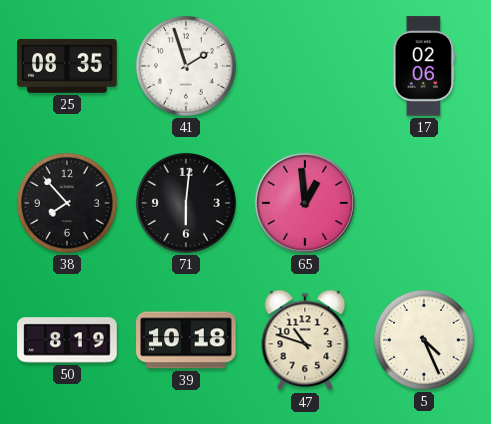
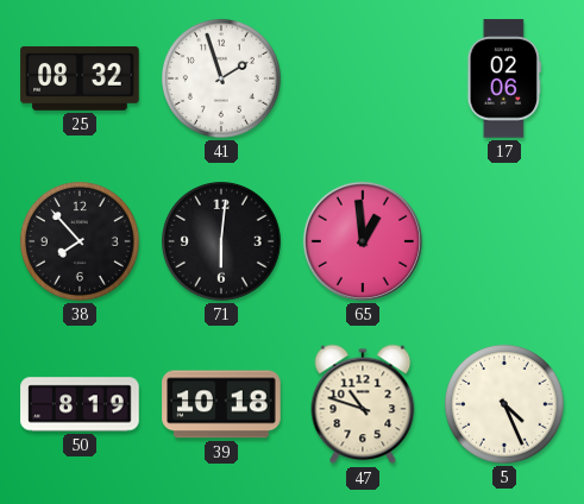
25: 08:35 -> 08:32 (80, 78)
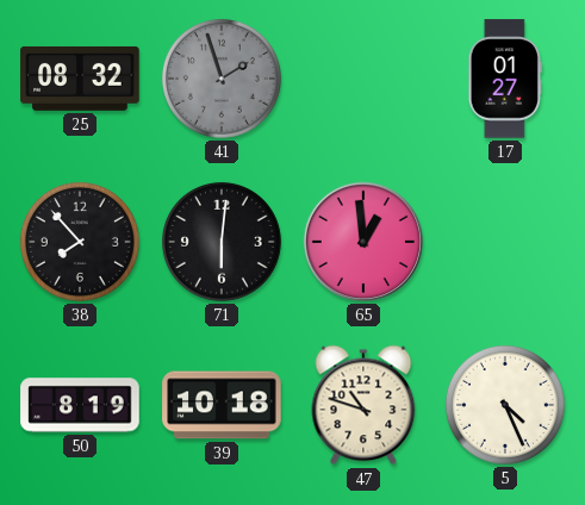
41 dial: white -> grey (222, 79)
17: 02:06 -> 01:27 (505, 79)
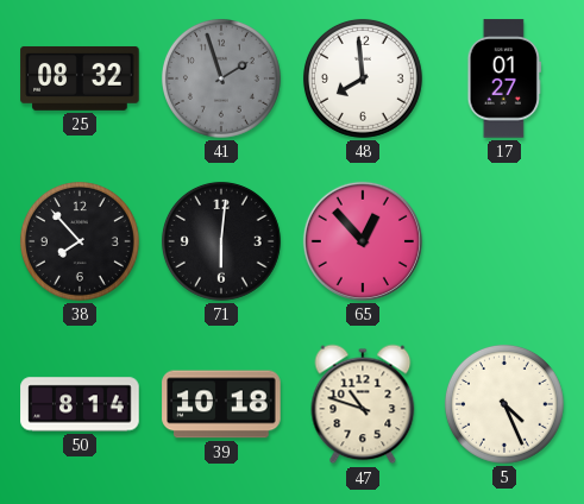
48: none -> 7:59 (363, 78)
65: 12:59 -> 12:53 (363, 241)
50: 8:19 -> 8:14 (80, 404)
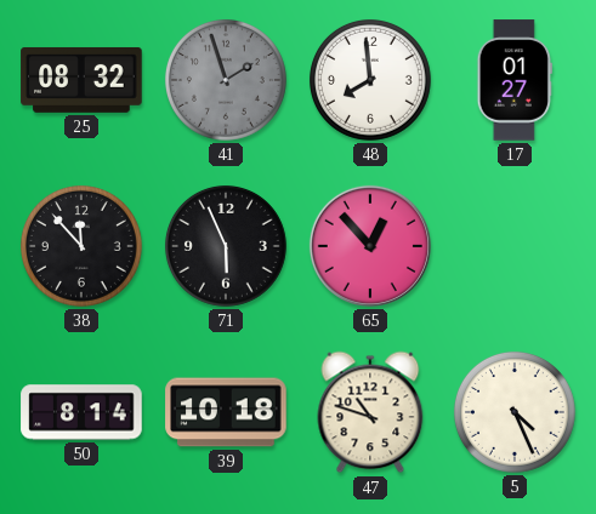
38: 7:53 -> 11:53 (81, 246)
71: 6:01 -> 5:56 (226, 246)
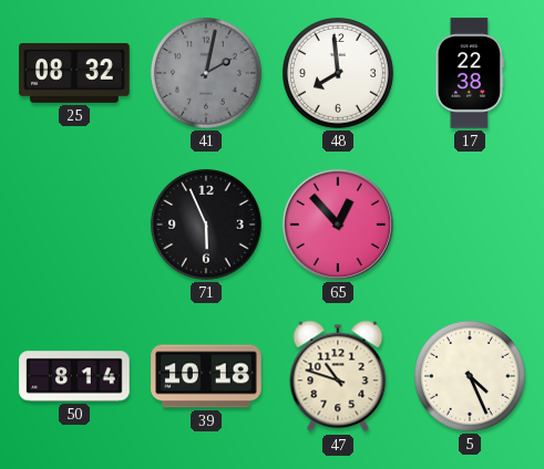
41: 1:57 -> 2:02 (206, 73)
17: 01:27 -> 22:38 (470, 73)
38: 11:53 -> none (81, 246)
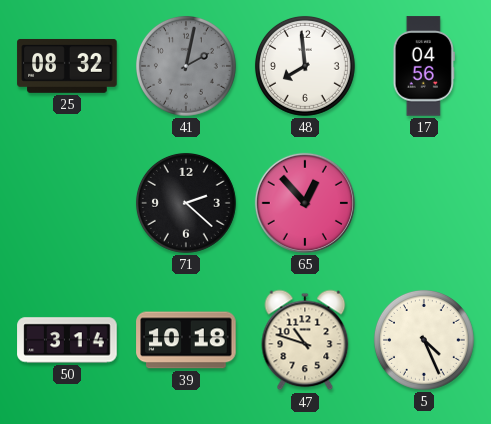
17: 22:38 -> 04:56 (424, 66)
71: 5:56 -> 2:22 (186, 203)
50: 8:14 -> 3:14 (67, 340)
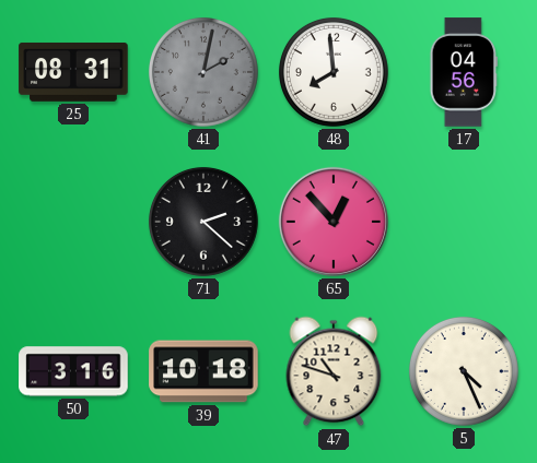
25: 08:32 -> 08:31 (73, 72)
50: 3:14 -> 3:16 (73, 371)
